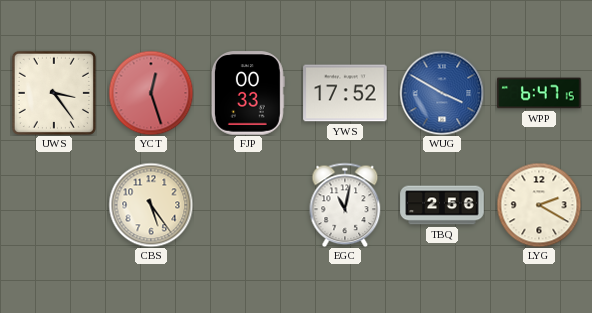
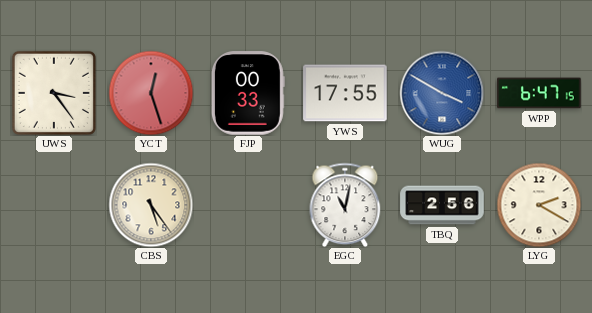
YWS: 17:52 -> 17:55 (345, 93)
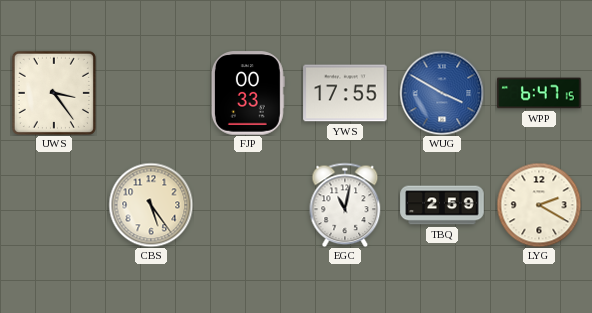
YCT: 12:27 -> none (151, 93)
TBQ: 2:56 -> 2:59 (442, 205)
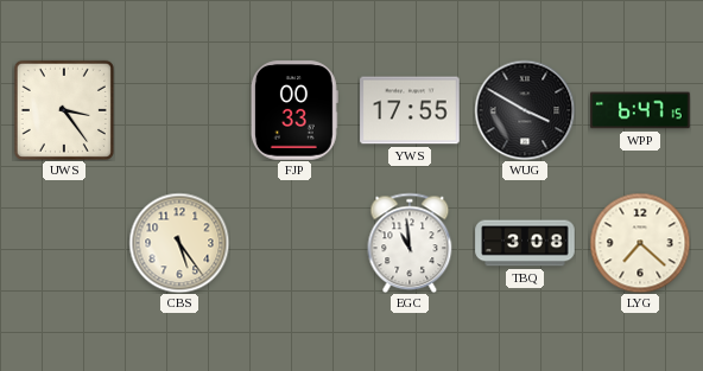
WUG dial: blue -> black (525, 110)
EGC: 11:02 -> 10:59 (410, 243)
TBQ: 2:59 -> 3:08 (525, 243)
LYG: 2:20 -> 7:22 (640, 243)
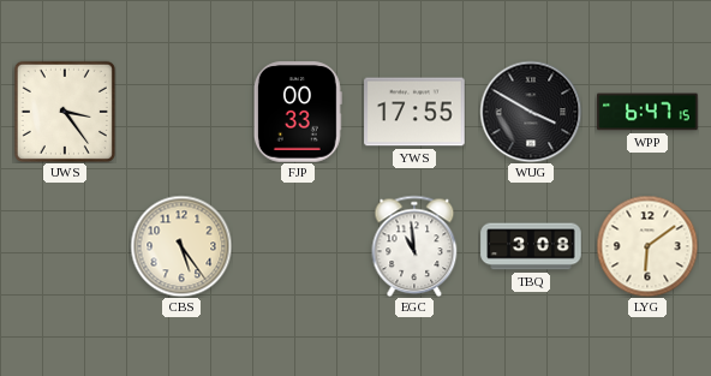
LYG: 7:22 -> 6:09 (647, 246)
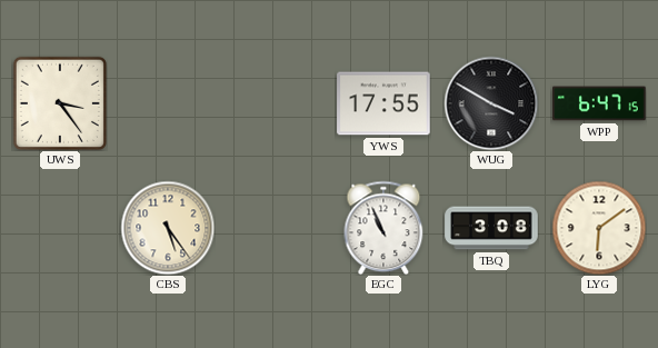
FJP: 00:33 -> none (298, 112)
EGC: 10:59 -> 10:56 (383, 228)
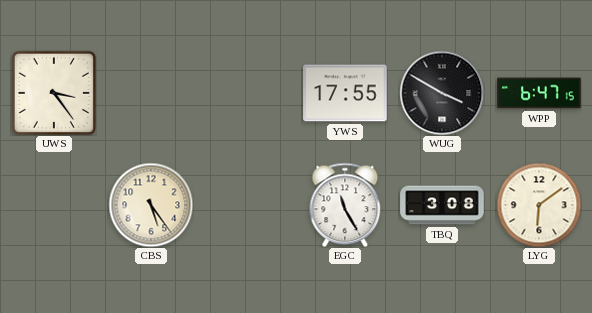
EGC: 10:56 -> 11:25 (345, 205)
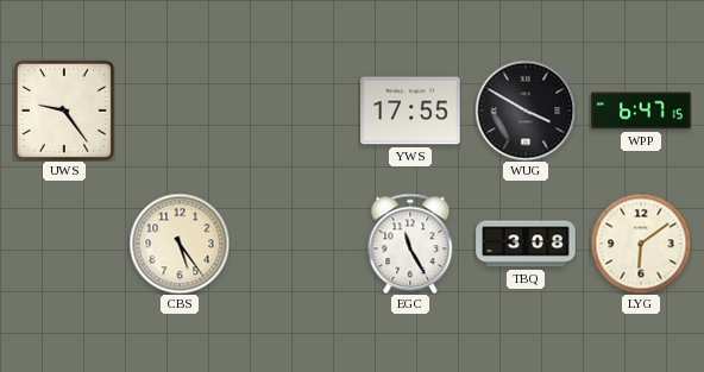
UWS: 3:24 -> 9:24 (64, 111)
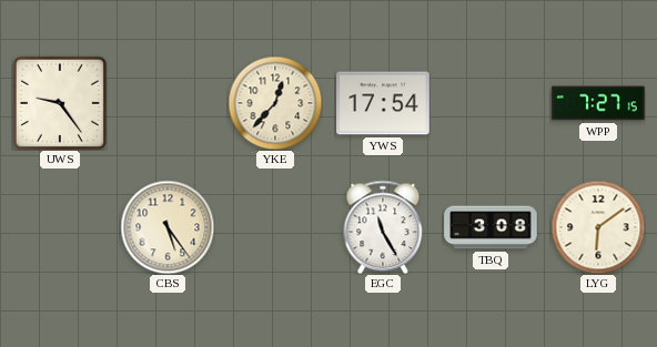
YKE: none -> 12:37 (275, 103)
YWS: 17:55 -> 17:54 (383, 103)
WUG: 3:50 -> none (526, 111)
WPP: 6:47 -> 7:27 (598, 103)
